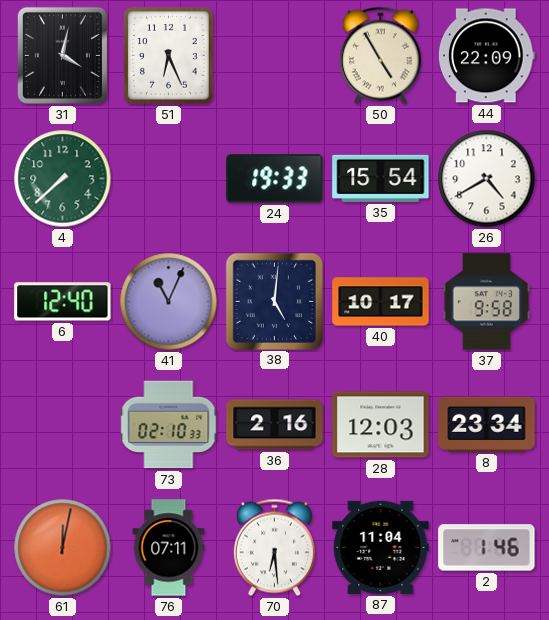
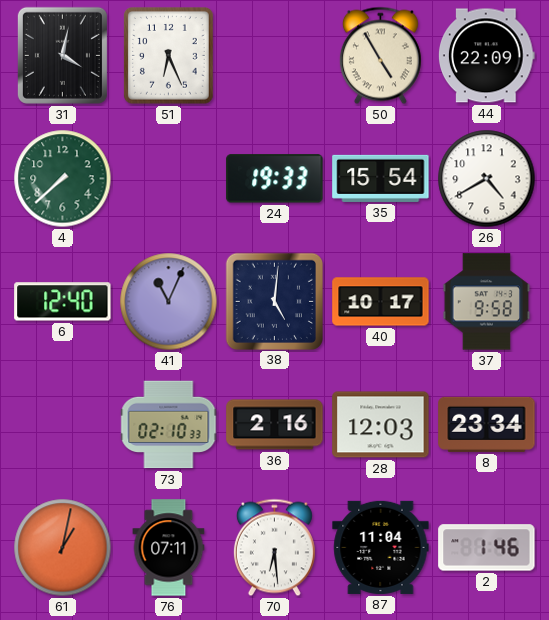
61: 12:02 -> 1:02 (63, 548)
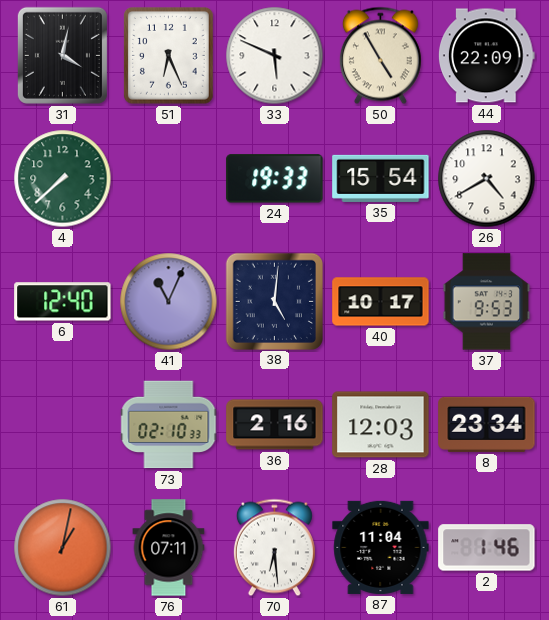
33: none -> 5:49 (275, 56)
37: 9:58 -> 9:53 (487, 302)
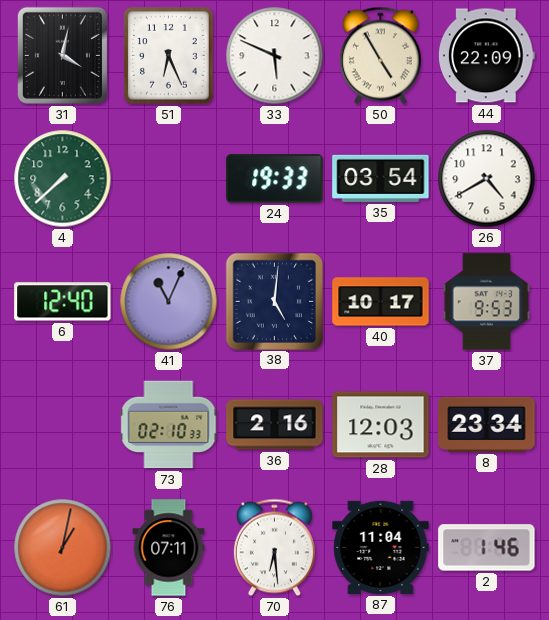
35: 15:54 -> 03:54 (381, 178)
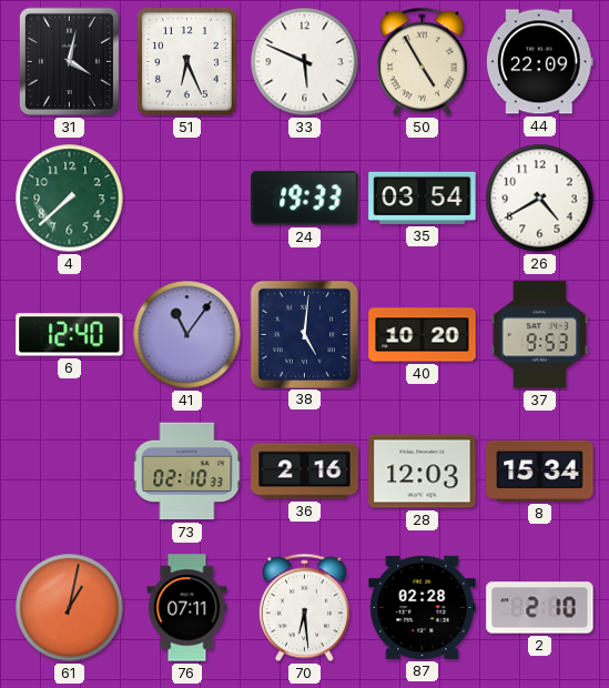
41: 11:04 -> 11:06 (187, 335)
40: 10:17 -> 10:20 (423, 335)
8: 23:34 -> 15:34 (540, 471)
87: 11:04 -> 02:28 (423, 607)
2: 1:46 -> 2:10 (540, 608)
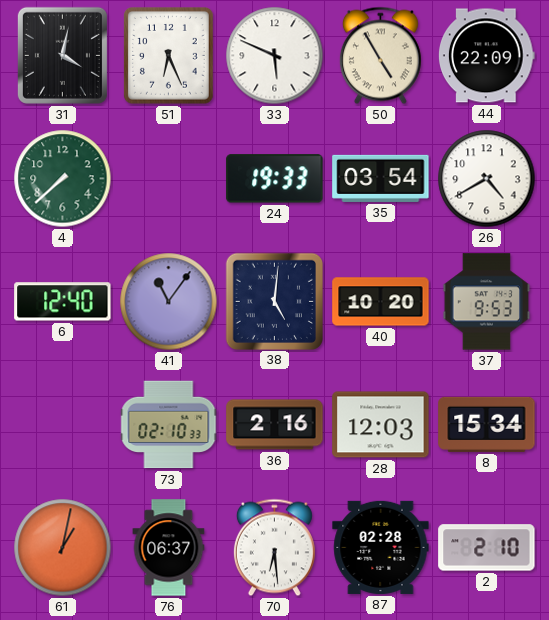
76: 07:11 -> 06:37 (169, 548)
